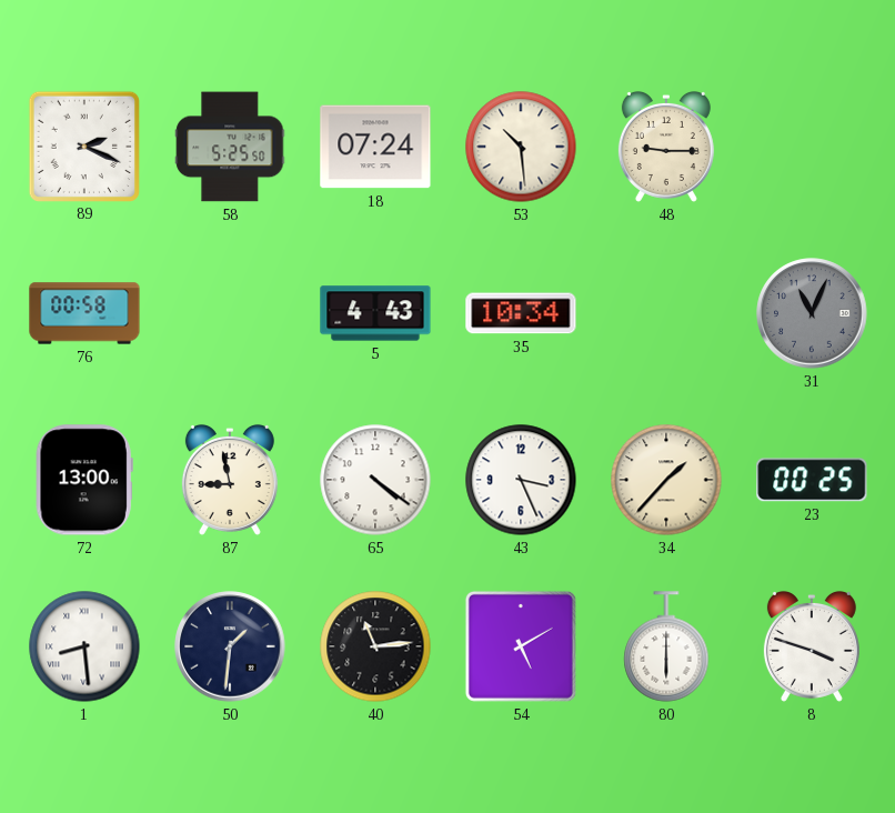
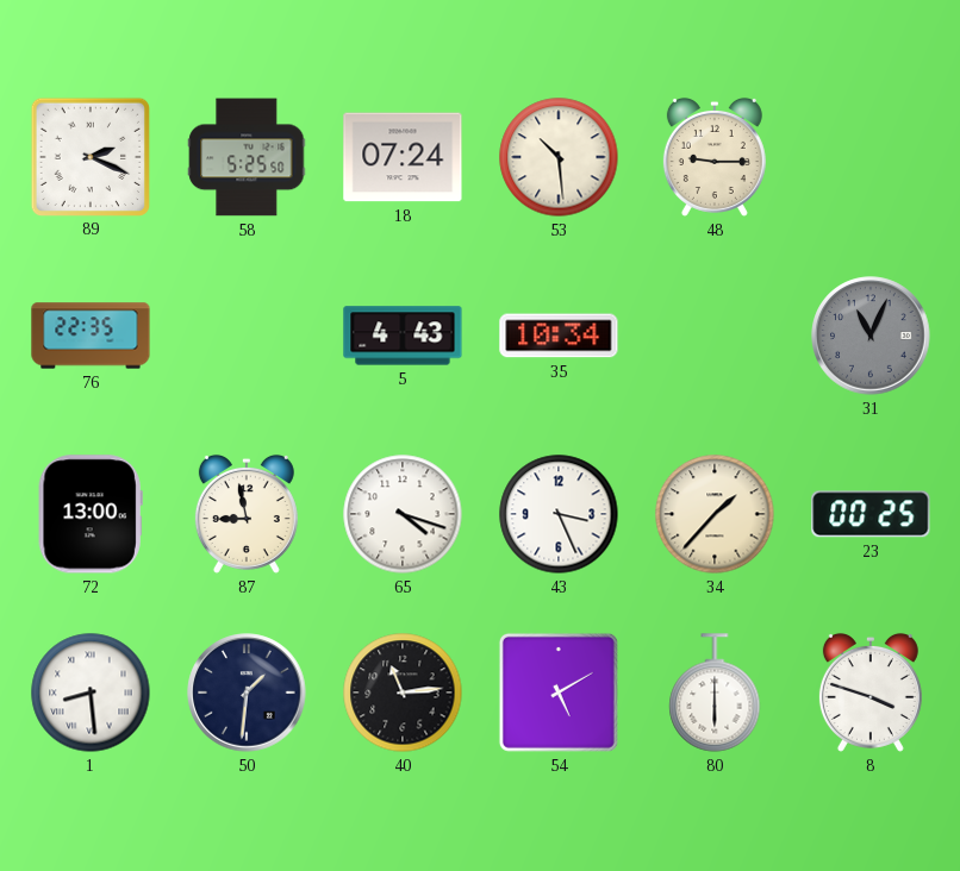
76: 00:58 -> 22:35 (91, 336)
65: 4:21 -> 4:18 (403, 514)
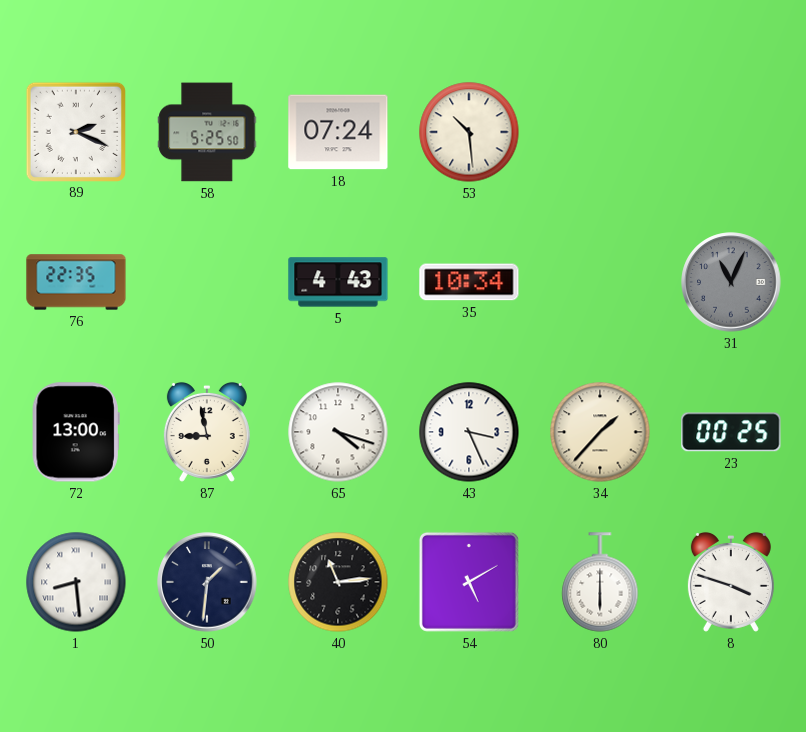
48: 9:15 -> none (715, 157)
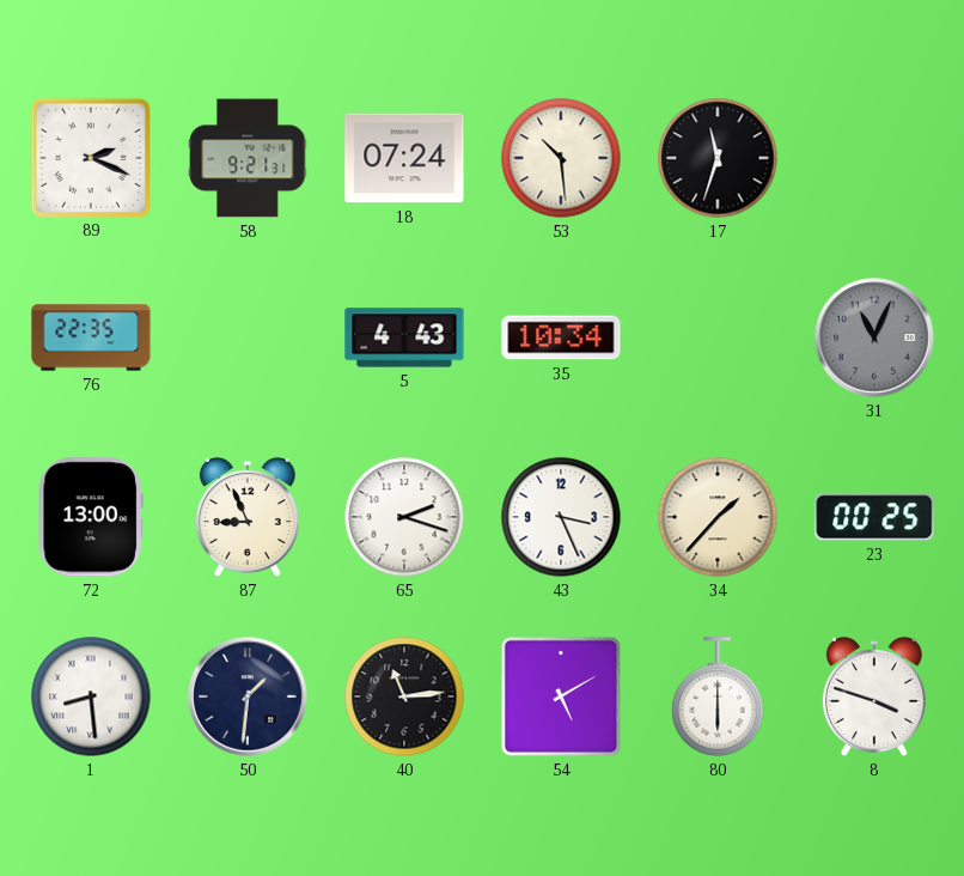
58: 5:25 -> 9:21 (248, 158)
17: none -> 11:33 (718, 158)
87: 8:58 -> 8:56 (248, 517)
65: 4:18 -> 2:18 (404, 517)
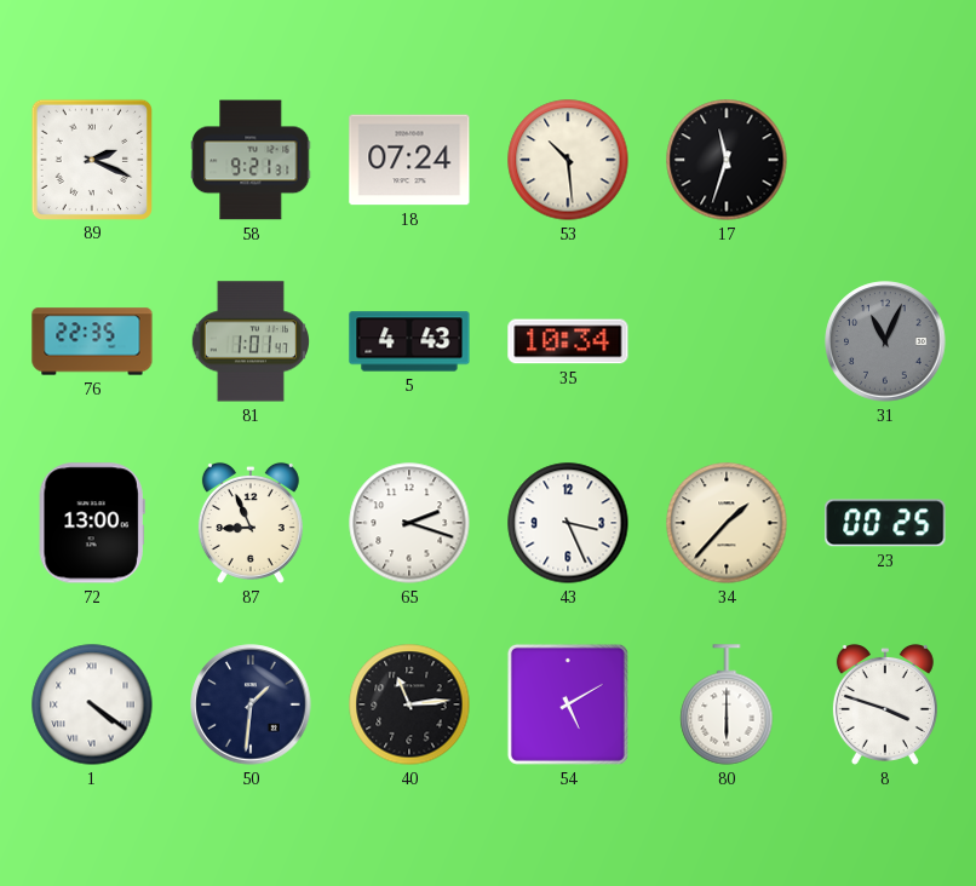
81: none -> 1:01 (249, 341)
1: 8:29 -> 4:21 (92, 704)
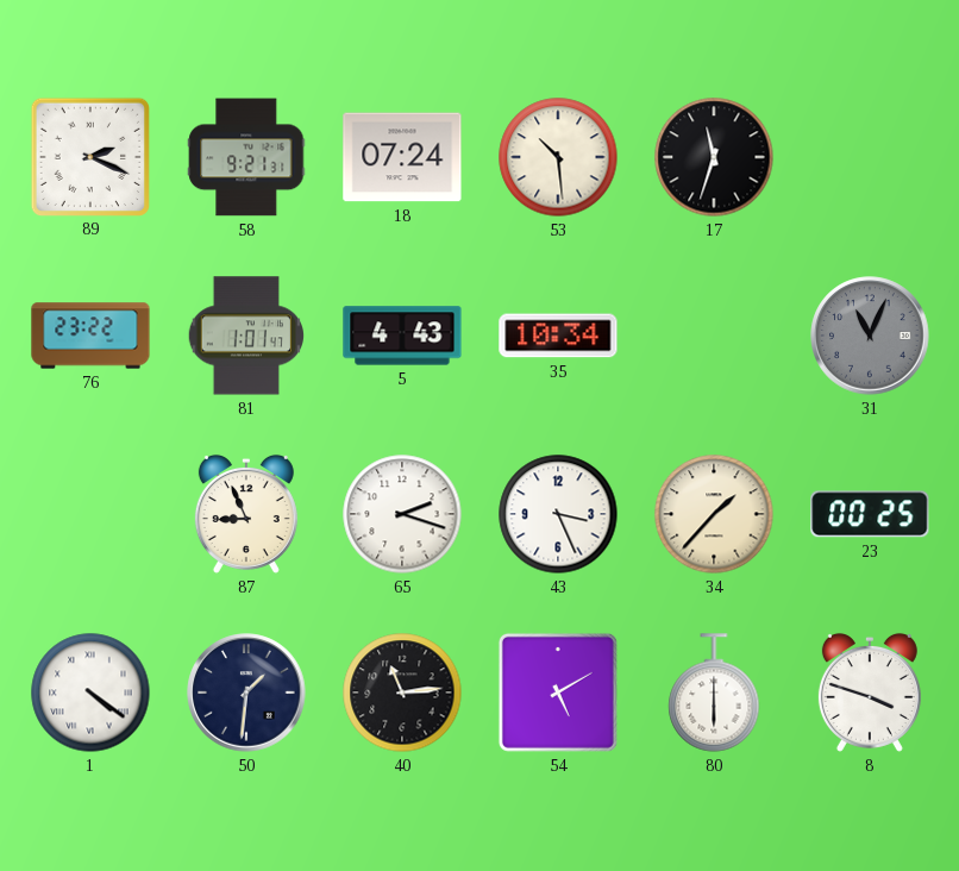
76: 22:35 -> 23:22 (90, 336)
72: 13:00 -> none (92, 523)
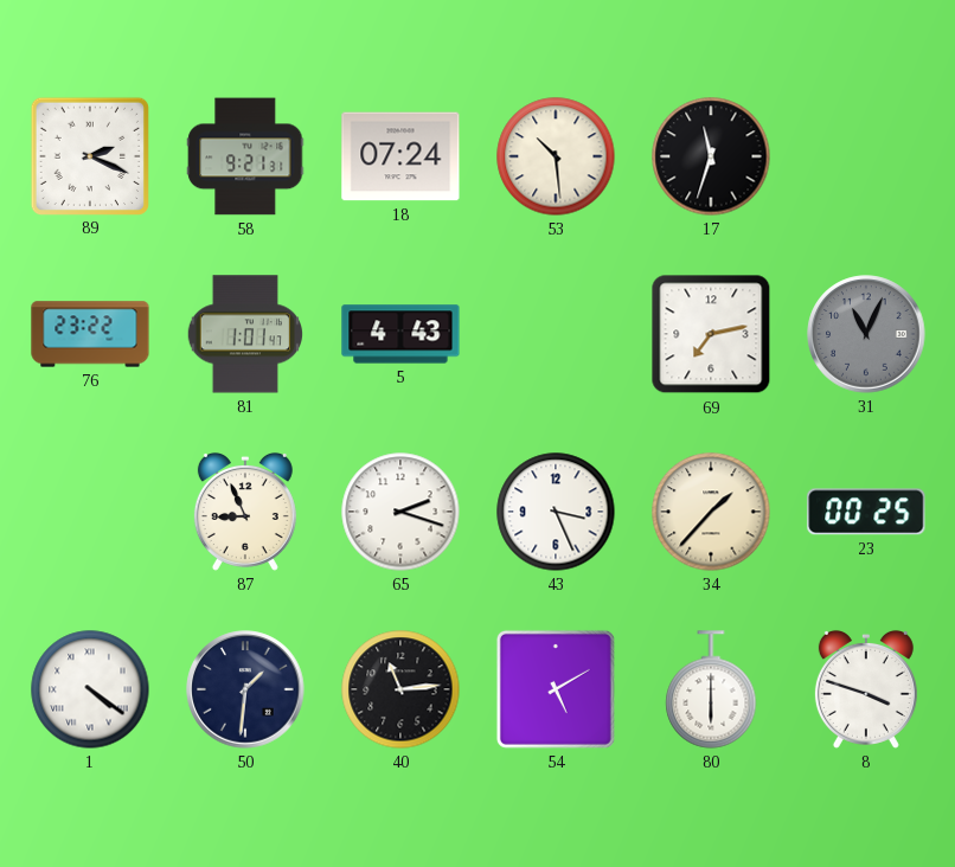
35: 10:34 -> none (558, 336)
69: none -> 7:13 (711, 334)
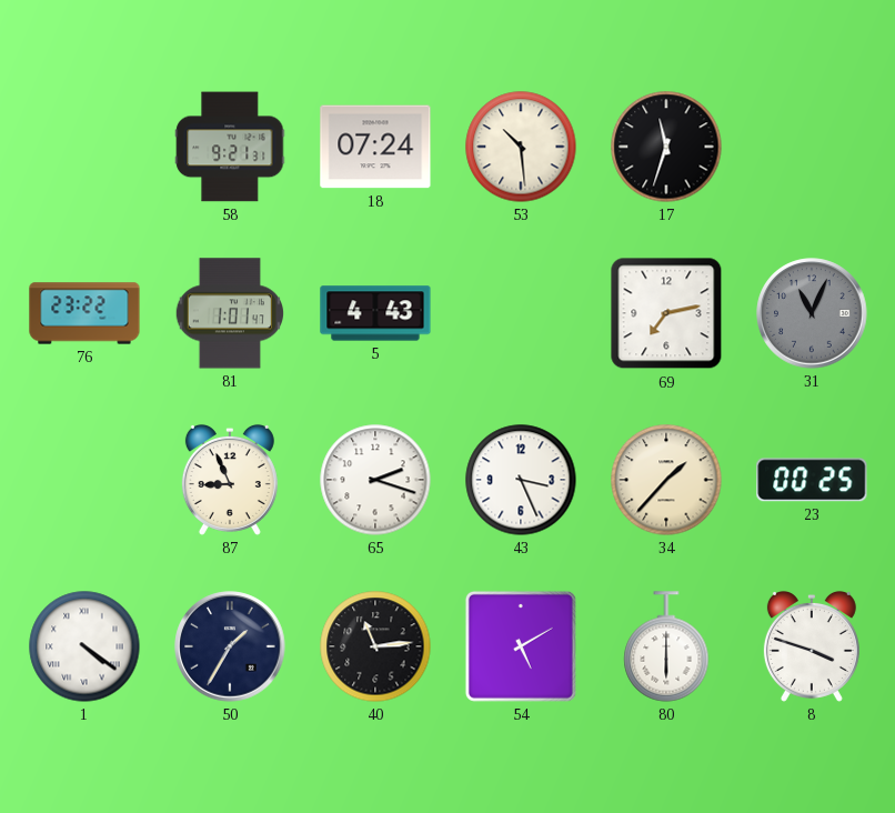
89: 2:19 -> none (89, 155)
50: 1:31 -> 1:35 (230, 646)
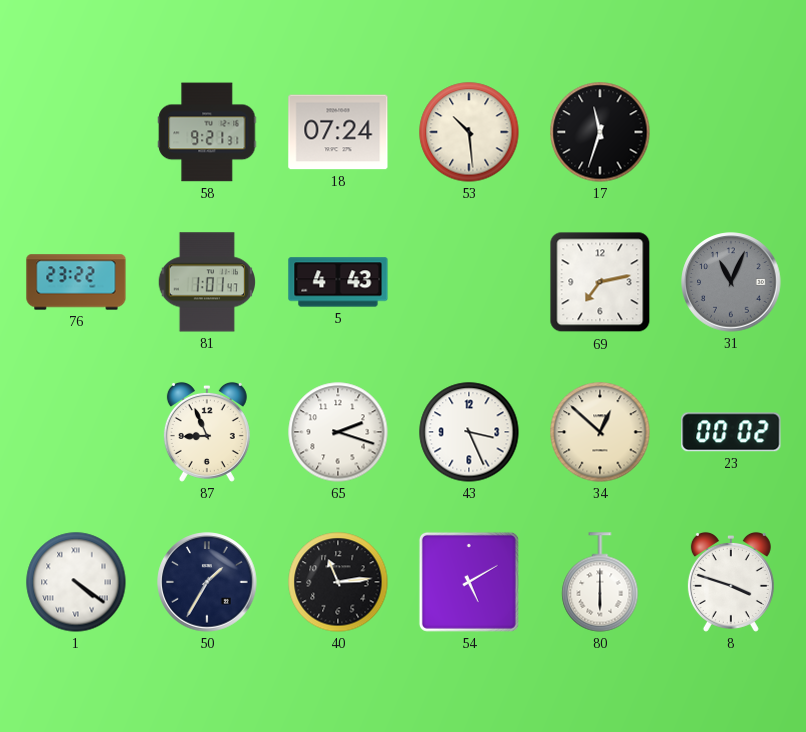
34: 1:37 -> 12:52 (600, 432)
23: 00:25 -> 00:02 (731, 432)
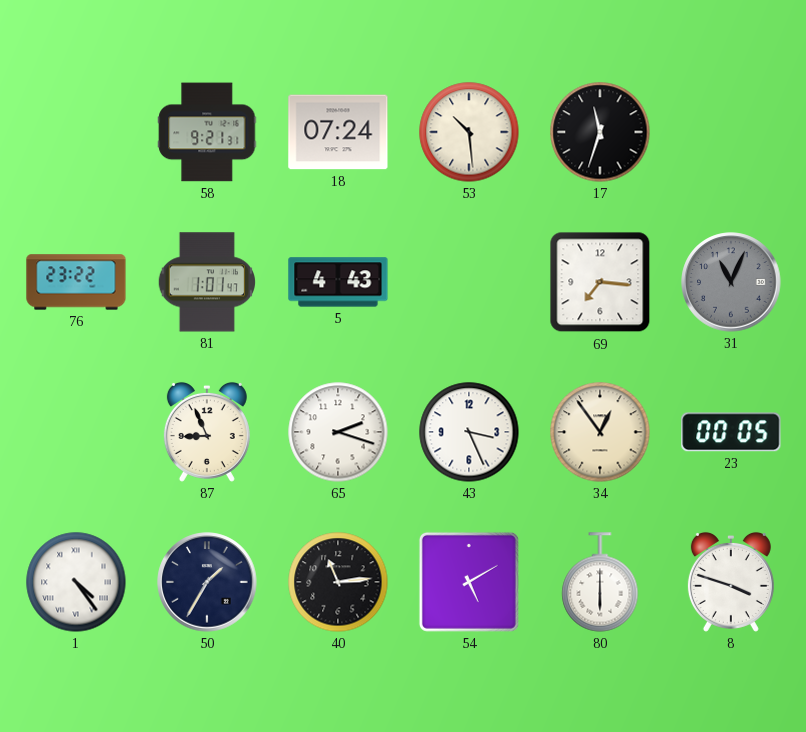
69: 7:13 -> 7:16 (600, 282)
34: 12:52 -> 12:54 (600, 432)
23: 00:02 -> 00:05 (731, 432)
1: 4:21 -> 4:24 (76, 582)
